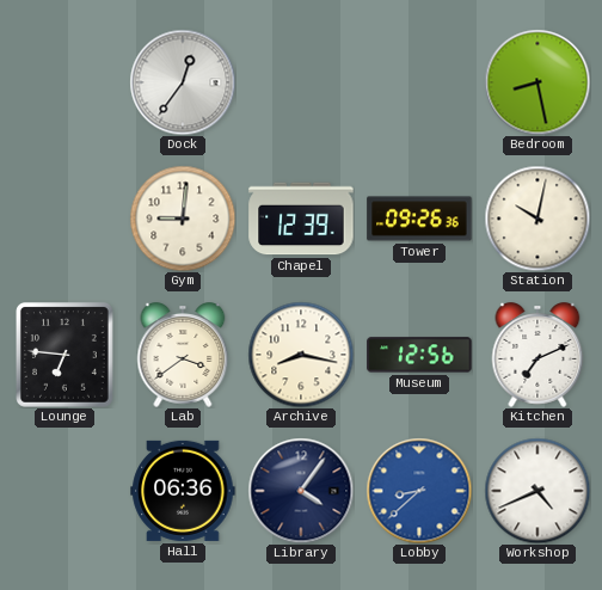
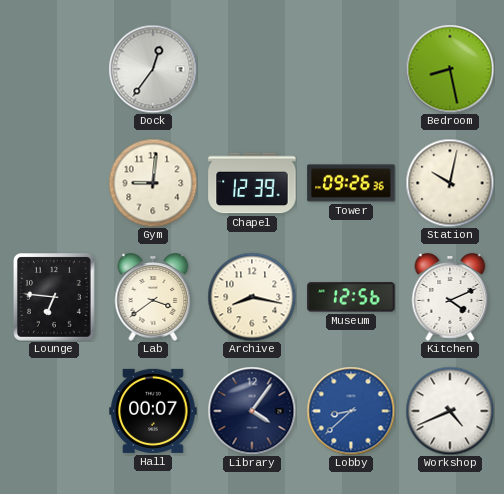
Kitchen: 7:11 -> 4:11 (450, 297)
Hall: 06:36 -> 00:07 (153, 411)
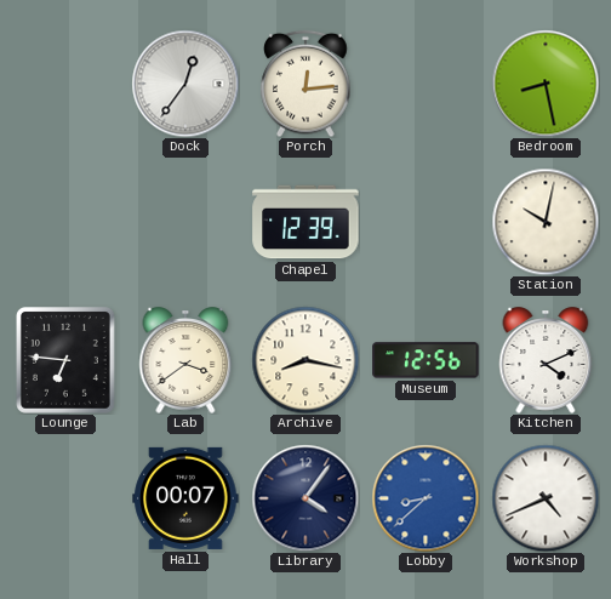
Porch: none -> 12:14 (305, 84)
Gym: 9:01 -> none (153, 183)
Tower: 09:26 -> none (351, 183)
